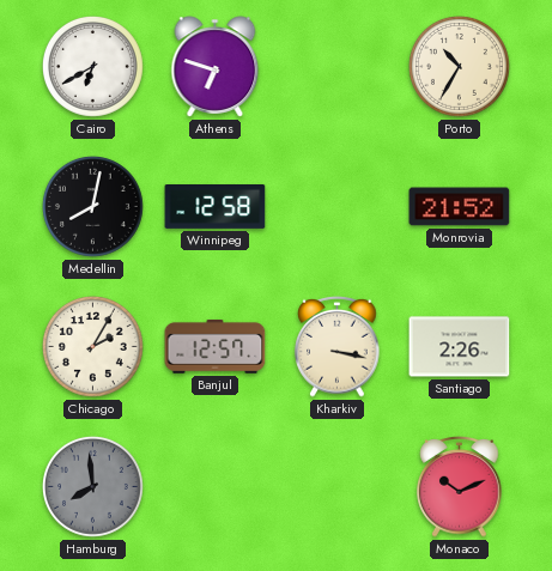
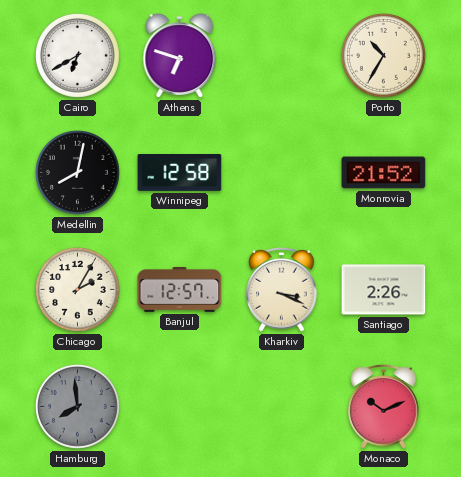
Kharkiv: 3:17 -> 3:19 (282, 290)
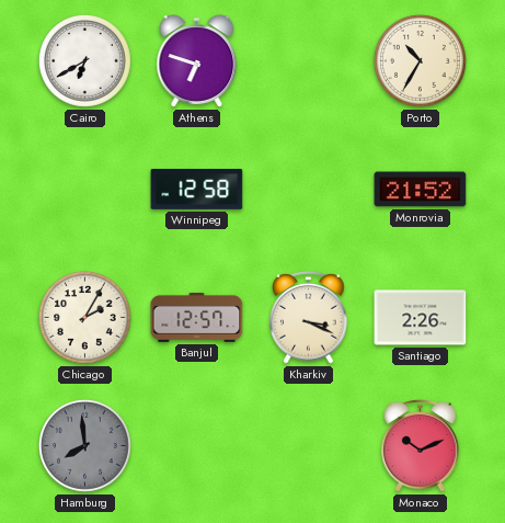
Medellin: 8:02 -> none (78, 173)
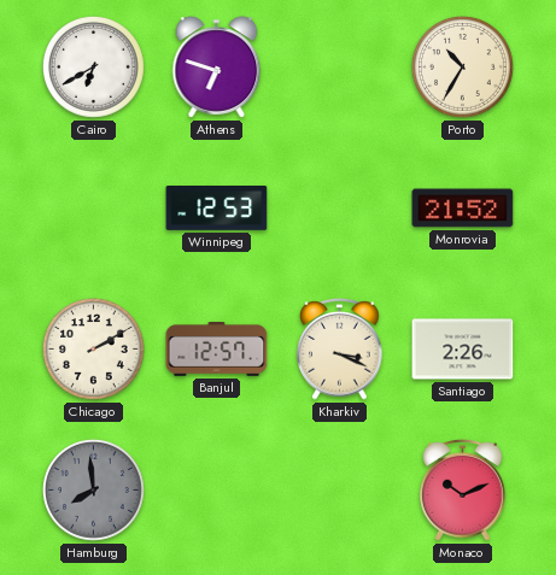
Winnipeg: 12:58 -> 12:53 (217, 209)
Chicago: 2:05 -> 2:10 (94, 350)
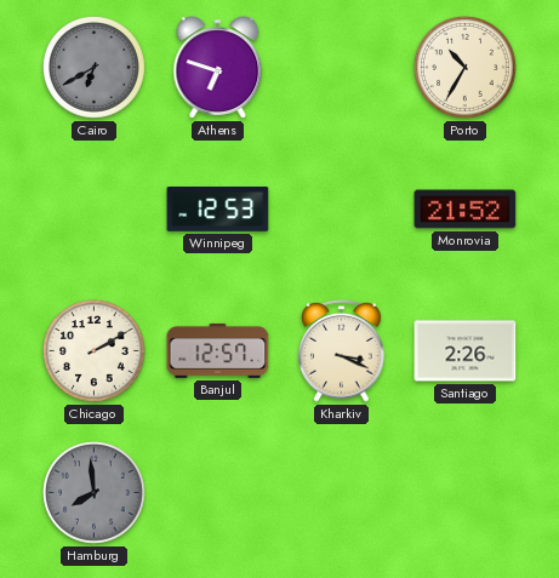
Cairo dial: white -> grey (95, 68)
Monaco: 10:11 -> none (463, 491)
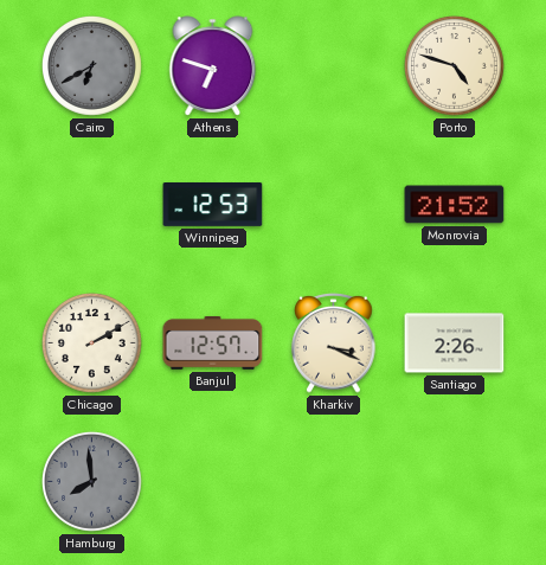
Porto: 10:35 -> 4:48 (455, 66)
